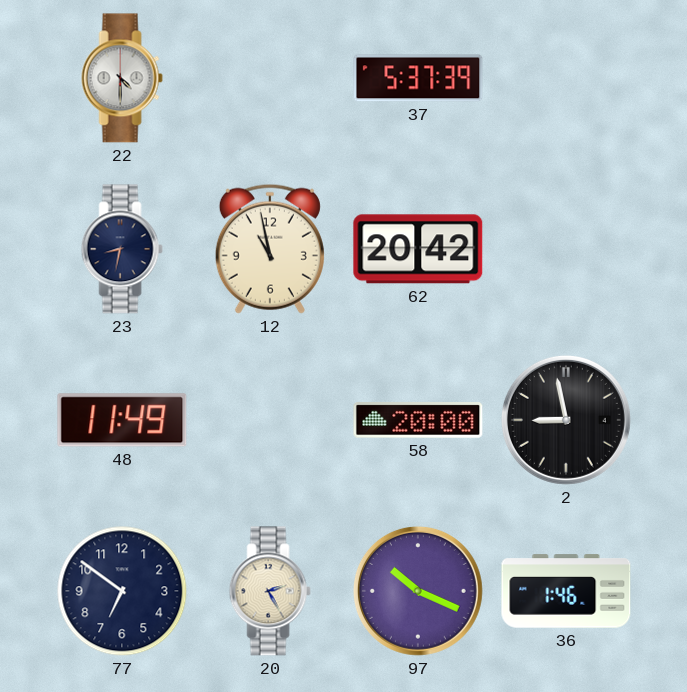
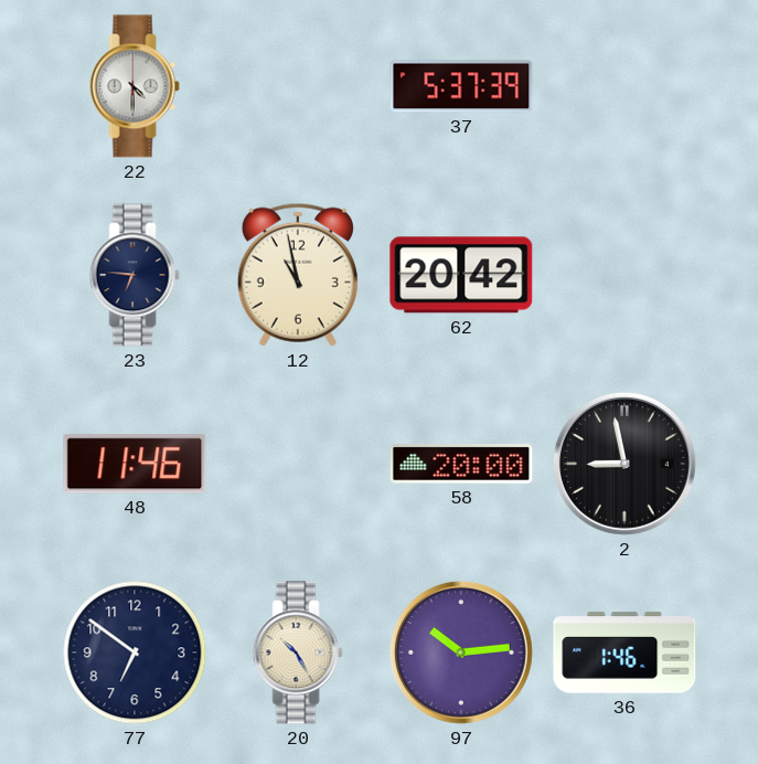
23: 8:32 -> 6:46 (135, 275)
48: 11:49 -> 11:46 (135, 464)
20: 2:25 -> 10:25 (298, 652)
97: 10:19 -> 10:14 (461, 652)
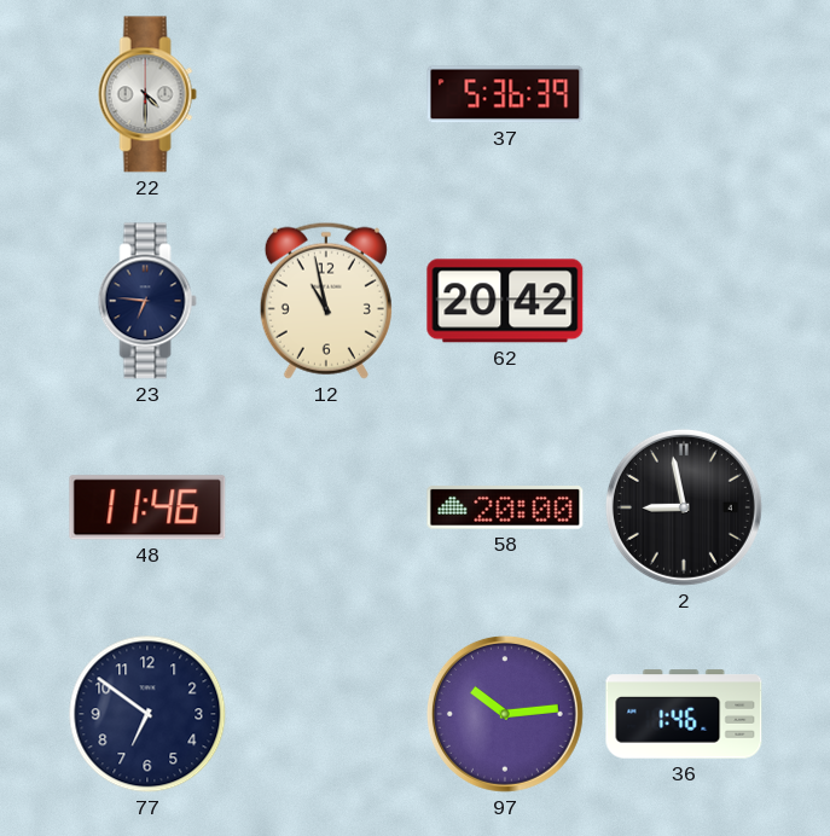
37: 5:37 -> 5:36 (505, 94)
20: 10:25 -> none (298, 652)
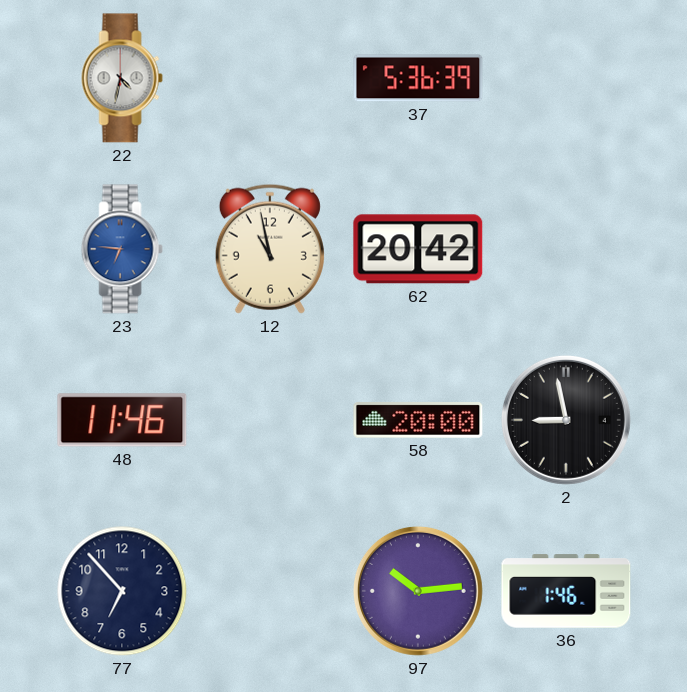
22: 4:30 -> 4:32 (122, 78)
23 dial: navy -> blue (122, 249)
77: 6:51 -> 6:53 (122, 591)
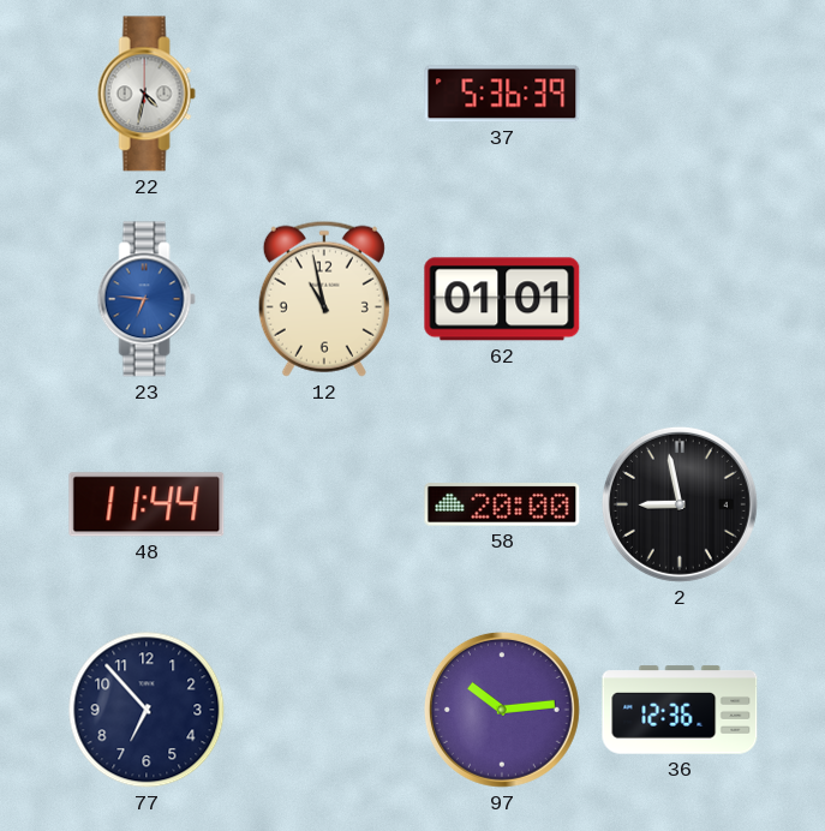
62: 20:42 -> 01:01 (502, 299)
48: 11:46 -> 11:44 (147, 504)
36: 1:46 -> 12:36 (680, 710)
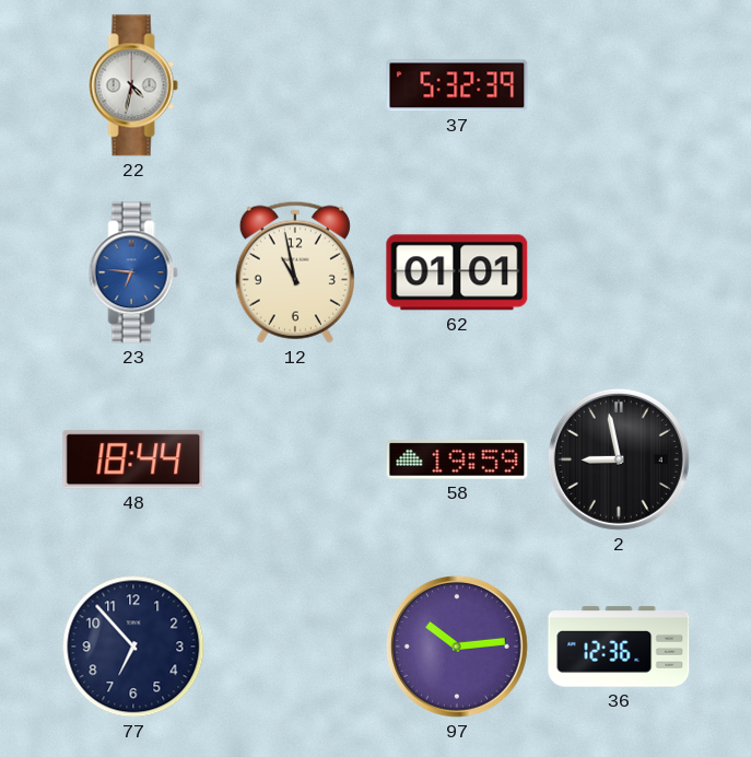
37: 5:36 -> 5:32 (457, 85)
48: 11:44 -> 18:44 (133, 459)
58: 20:00 -> 19:59 (457, 459)
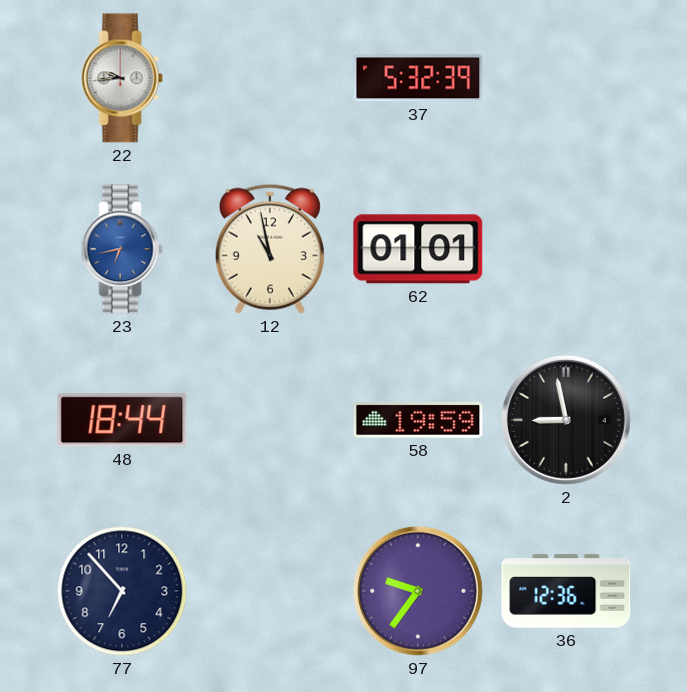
22: 4:32 -> 9:44 (122, 78)
23: 6:46 -> 6:43 (122, 249)
97: 10:14 -> 9:36 (418, 591)
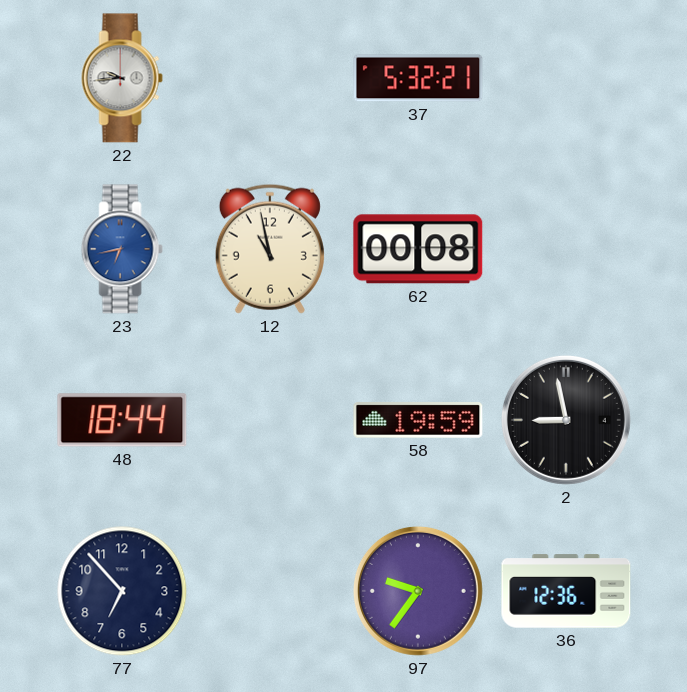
37: 5:32:39 -> 5:32:21 (418, 78)
62: 01:01 -> 00:08 (418, 249)
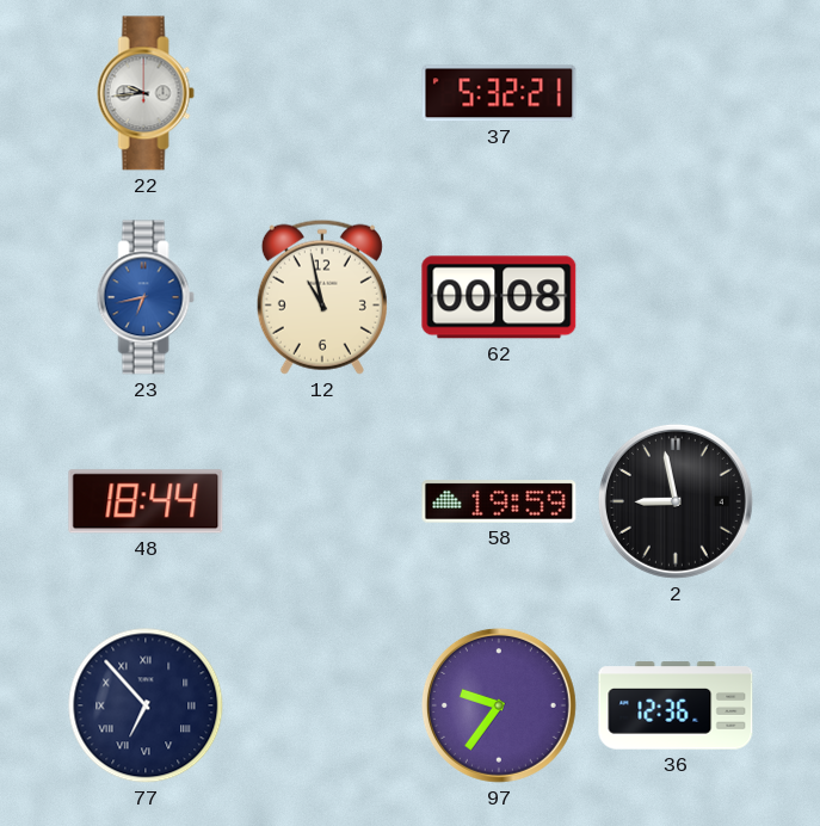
77 numerals: Arabic -> Roman (146, 705)
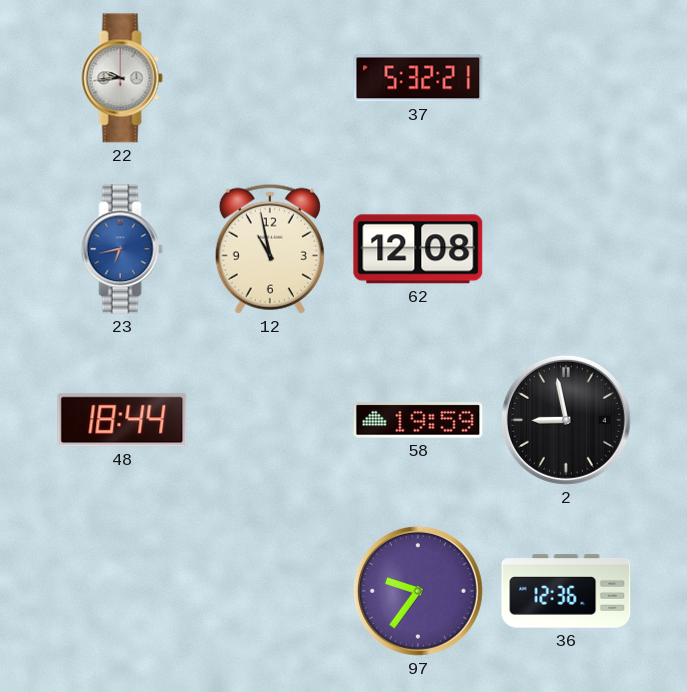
62: 00:08 -> 12:08 (418, 249)
77: 6:53 -> none (146, 705)
